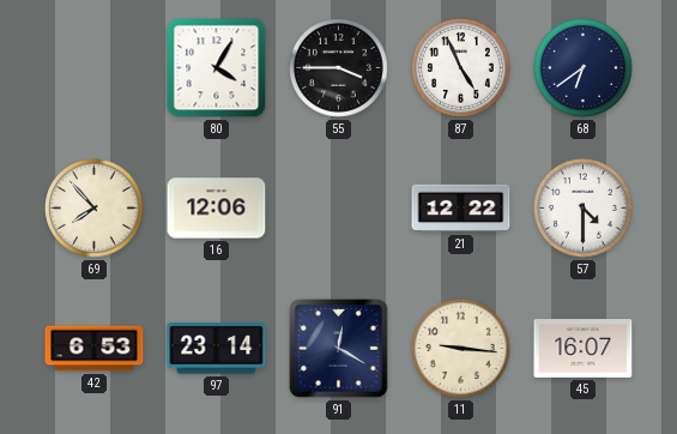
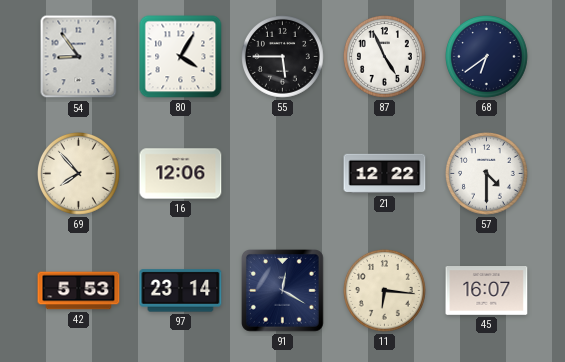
54: none -> 8:54 (79, 57)
55: 3:45 -> 5:45 (283, 57)
42: 6:53 -> 5:53 (79, 291)
11: 9:16 -> 6:16 (385, 291)
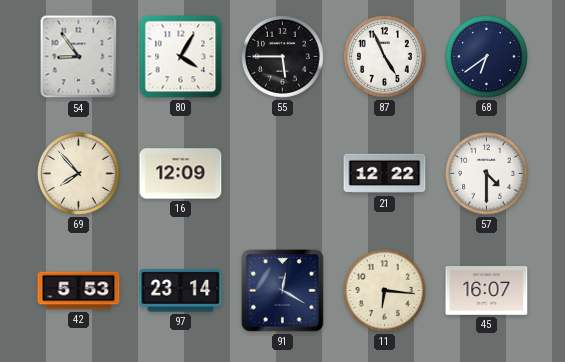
16: 12:06 -> 12:09 (181, 174)
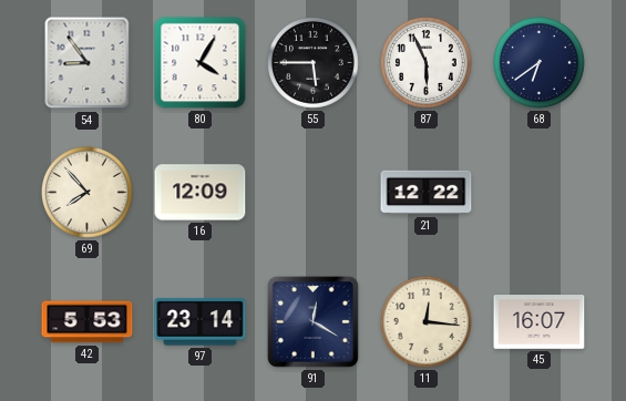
87: 4:56 -> 5:56 (427, 63)
57: 4:30 -> none (487, 174)
11: 6:16 -> 12:16 (427, 322)
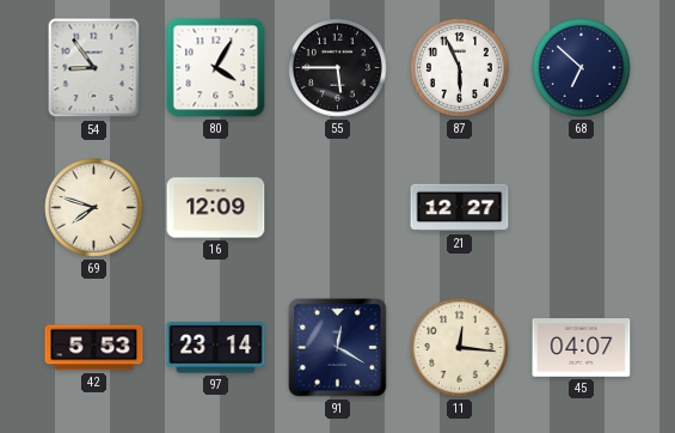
68: 6:39 -> 6:52 (582, 68)
69: 7:53 -> 7:48 (94, 208)
21: 12:22 -> 12:27 (460, 208)
45: 16:07 -> 04:07 (582, 348)
